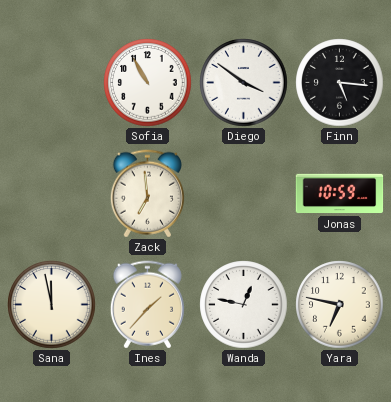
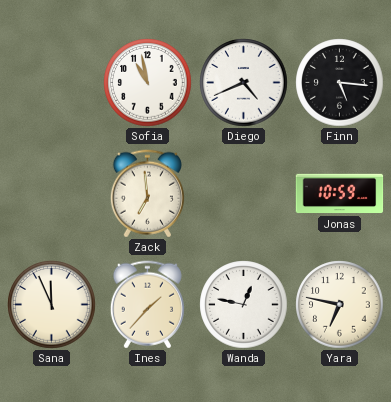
Sofia: 10:55 -> 10:58 (148, 83)
Diego: 3:51 -> 4:41 (244, 83)
Sana: 11:58 -> 11:56 (52, 305)
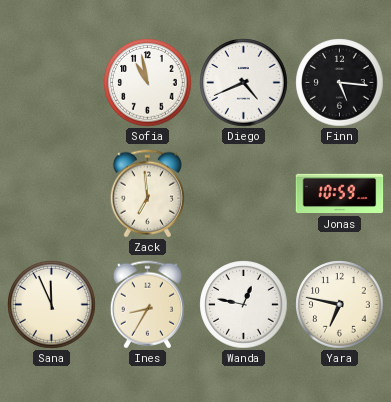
Ines: 1:37 -> 8:35 (147, 305)
